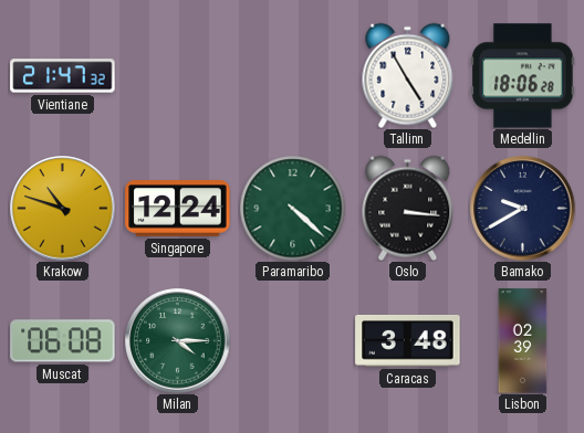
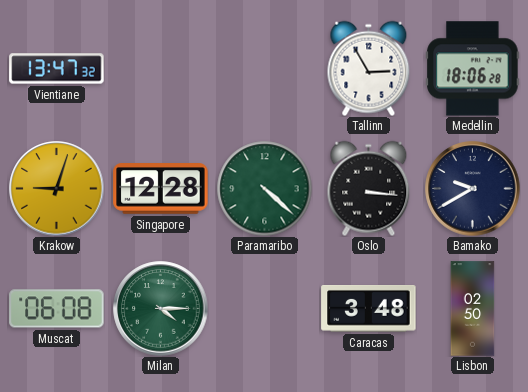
Vientiane: 21:47 -> 13:47 (57, 69)
Tallinn: 4:55 -> 2:55 (369, 68)
Krakow: 10:48 -> 9:03 (57, 189)
Singapore: 12:24 -> 12:28 (161, 189)
Lisbon: 02:39 -> 02:50 (473, 309)
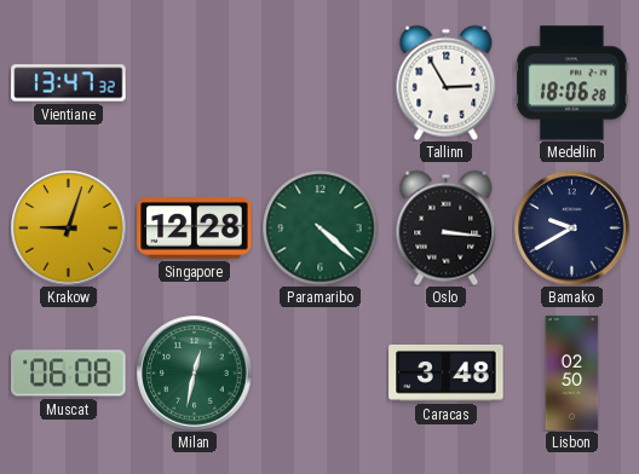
Milan: 4:15 -> 12:32 (195, 374)
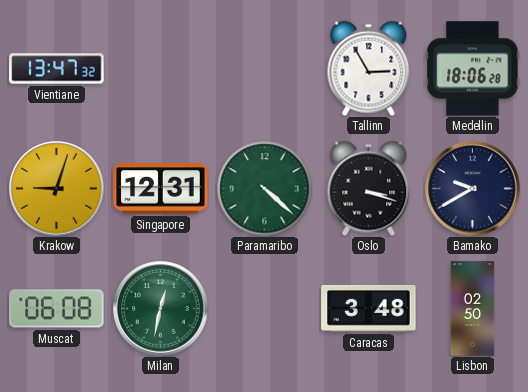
Singapore: 12:28 -> 12:31 (161, 189)
Oslo: 3:16 -> 3:18 (369, 188)
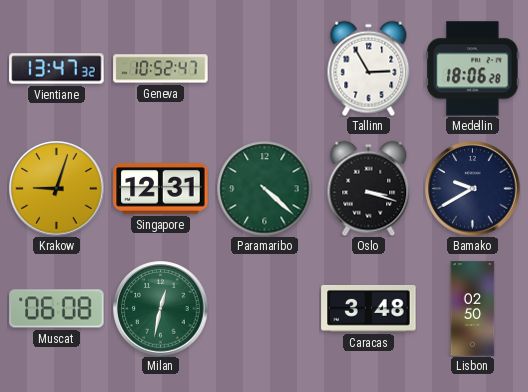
Geneva: none -> 10:52 (161, 69)
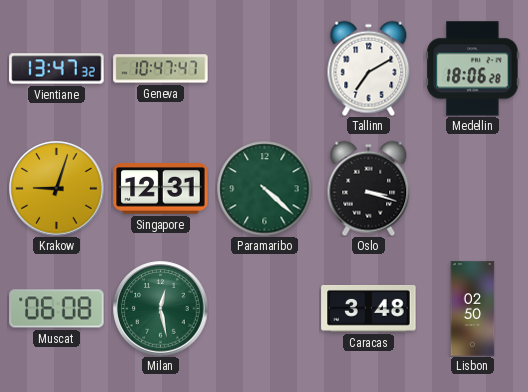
Geneva: 10:52 -> 10:47 (161, 69)
Tallinn: 2:55 -> 7:10 (369, 68)
Bamako: 9:40 -> none (473, 189)
Milan: 12:32 -> 12:28 (161, 309)
